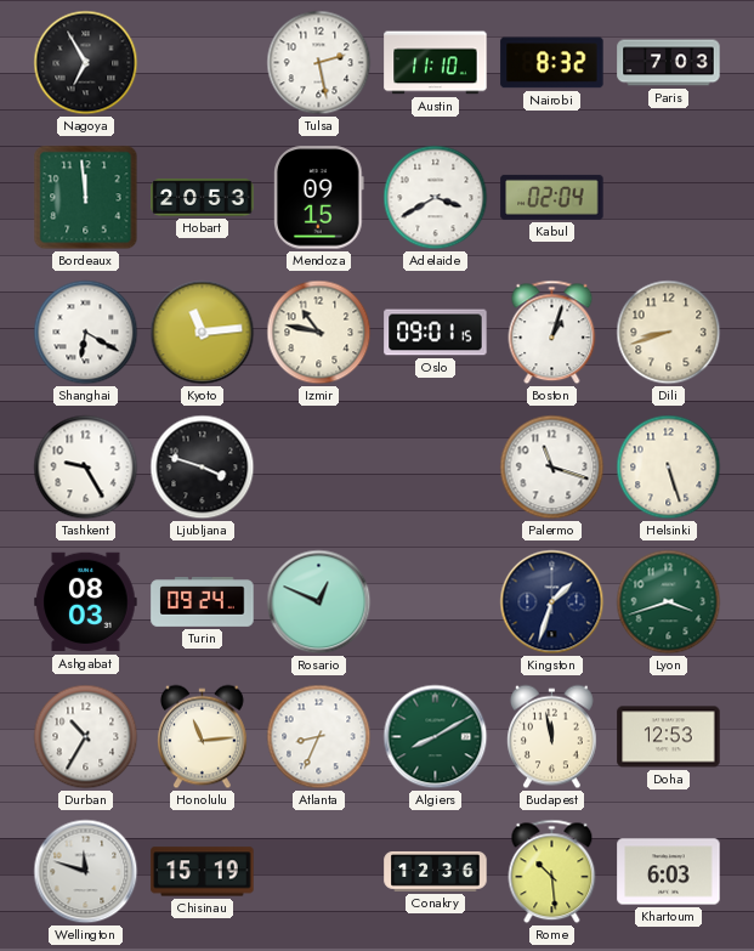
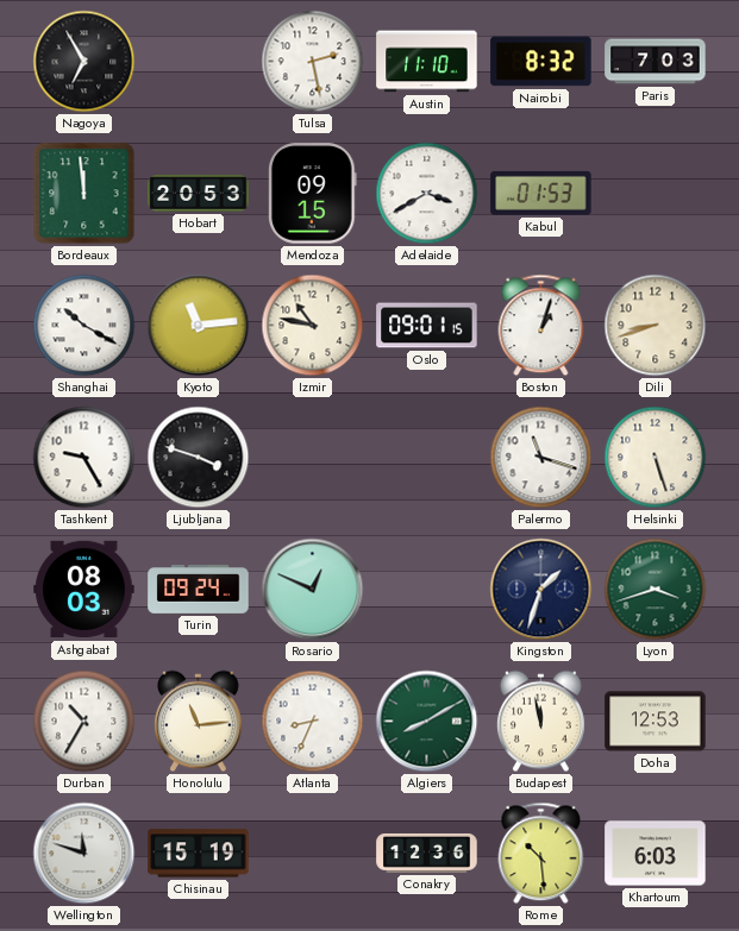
Kabul: 02:04 -> 01:53 (541, 193)
Shanghai: 6:20 -> 10:20 (84, 326)
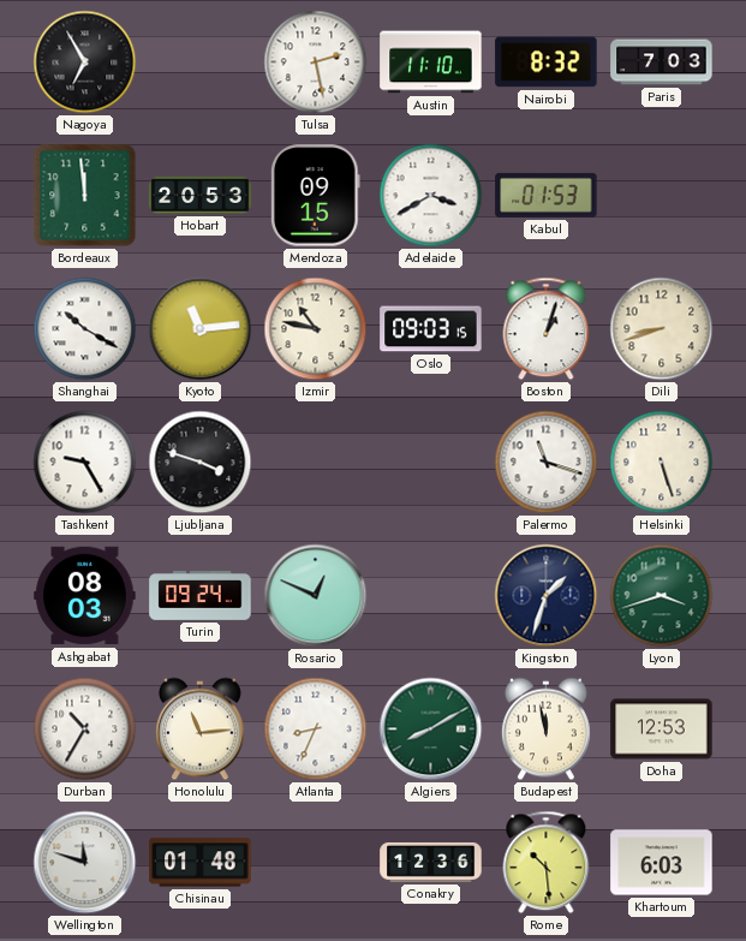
Oslo: 09:01 -> 09:03 (431, 329)
Chisinau: 15:19 -> 01:48 (201, 863)
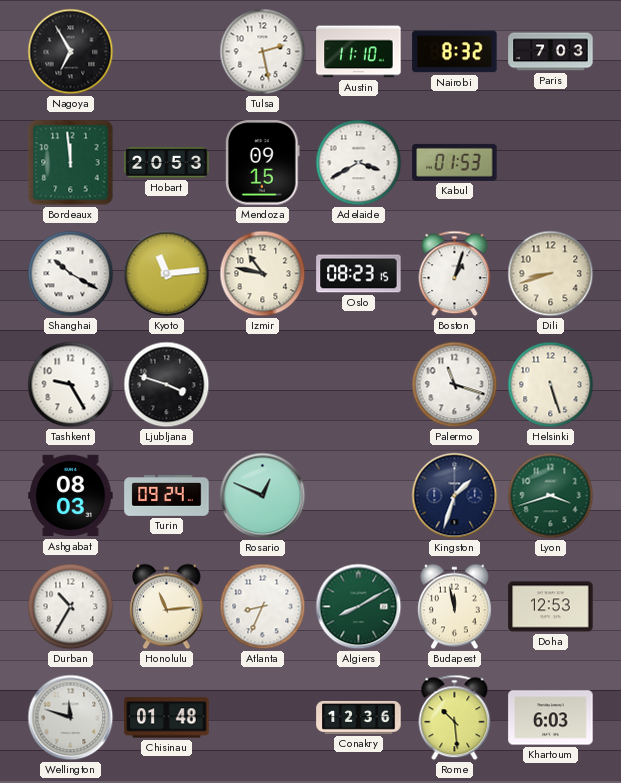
Oslo: 09:03 -> 08:23 (359, 274)
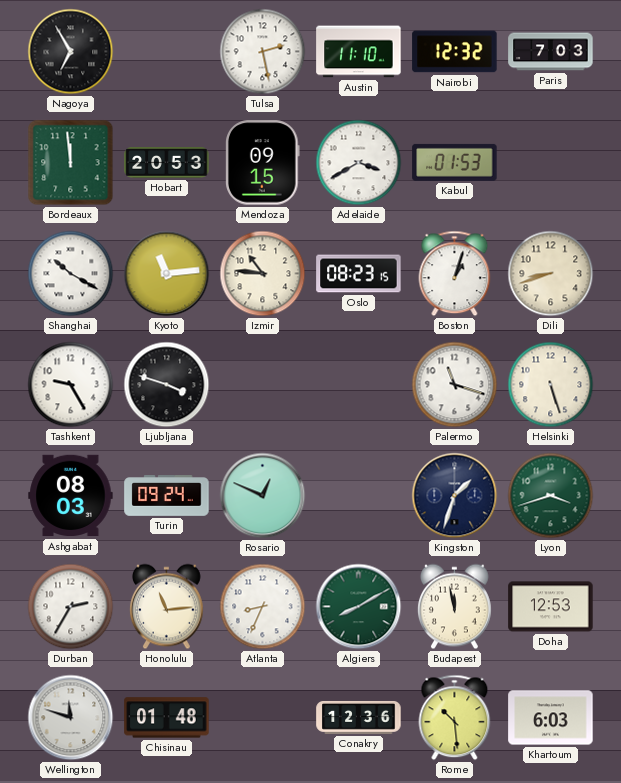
Nairobi: 8:32 -> 12:32 (455, 52)
Izmir: 10:47 -> 10:46 (263, 274)
Durban: 10:35 -> 2:35 (71, 607)
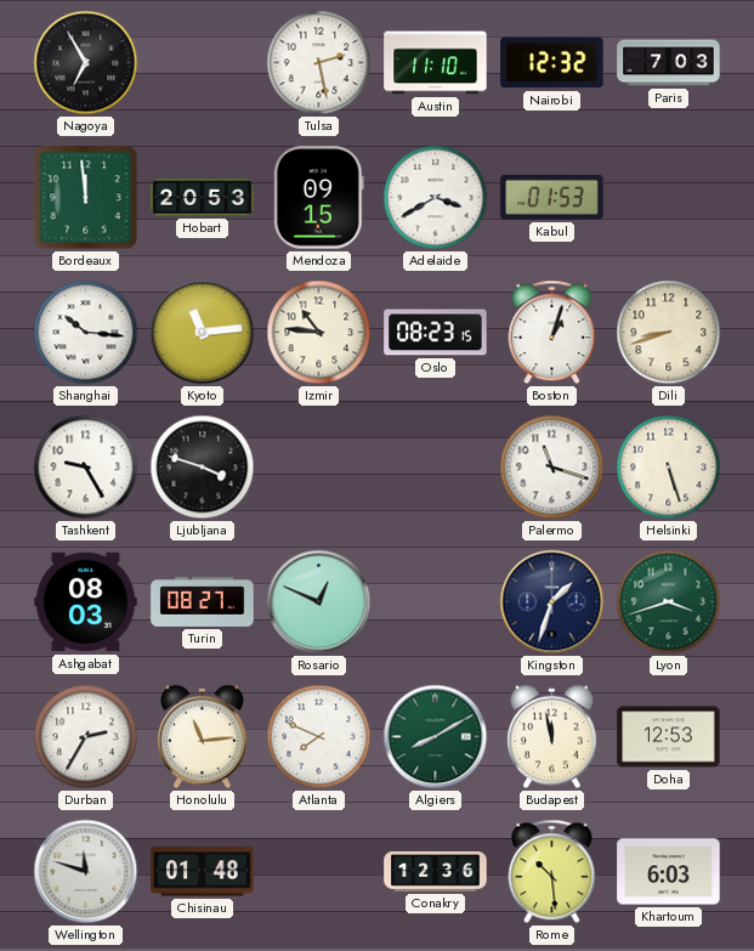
Shanghai: 10:20 -> 10:16 (86, 333)
Turin: 09:24 -> 08:27 (203, 602)
Atlanta: 8:34 -> 7:49 (319, 737)
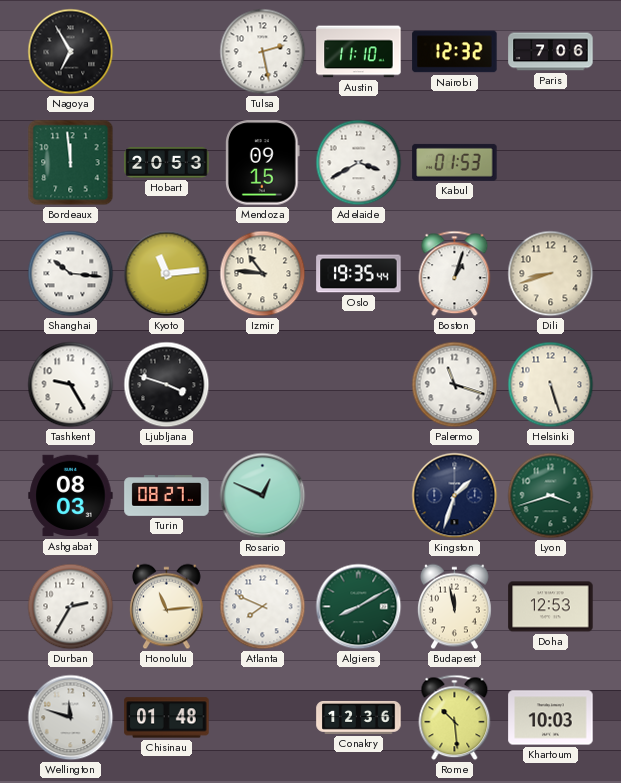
Paris: 7:03 -> 7:06 (551, 52)
Oslo: 08:23 -> 19:35 (359, 274)
Khartoum: 6:03 -> 10:03 (551, 718)
